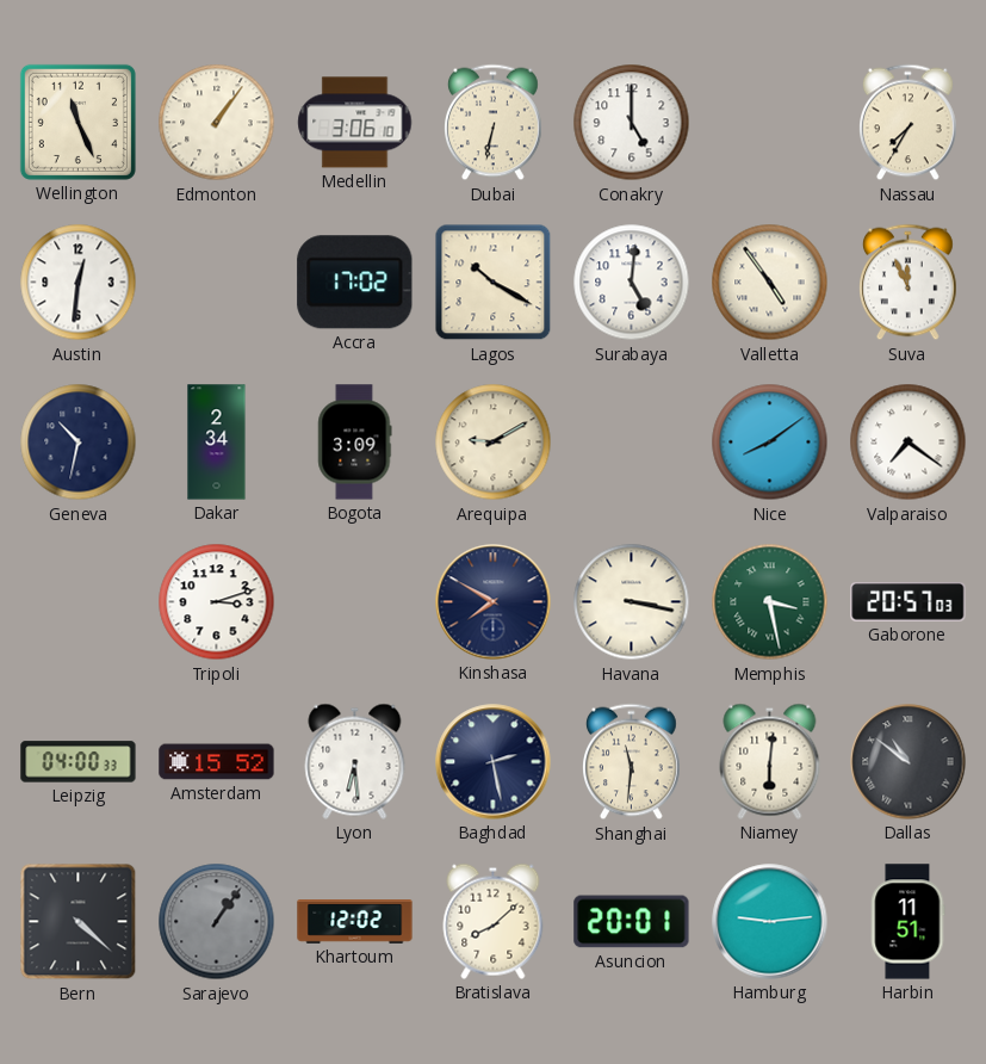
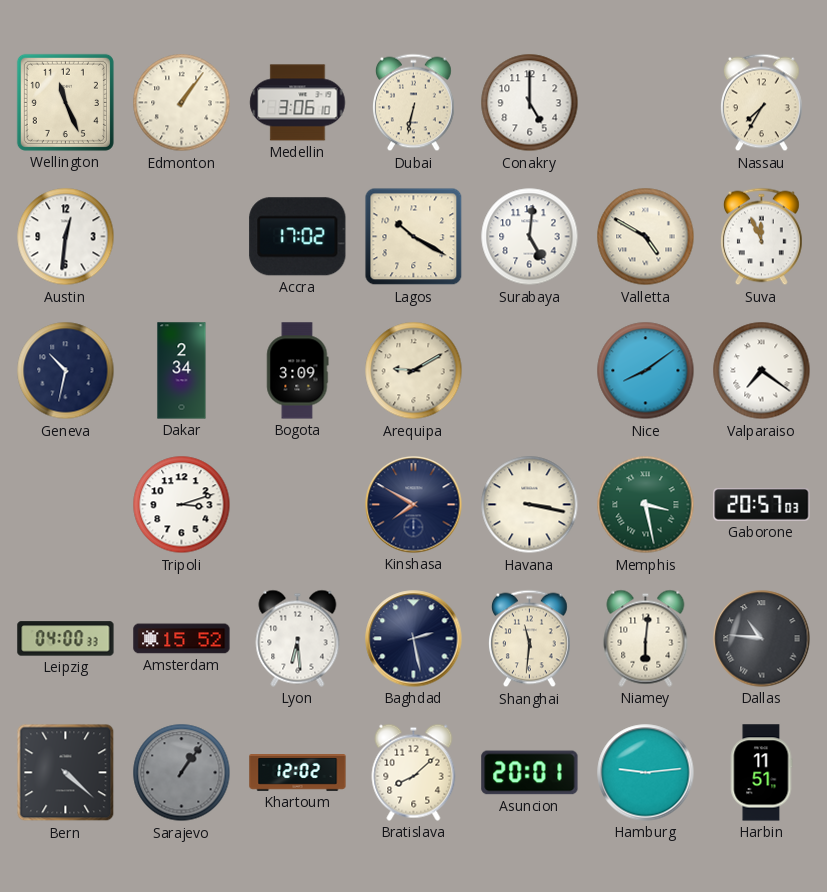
Valletta: 4:54 -> 4:50 (646, 237)
Dallas: 10:51 -> 10:46 (762, 639)
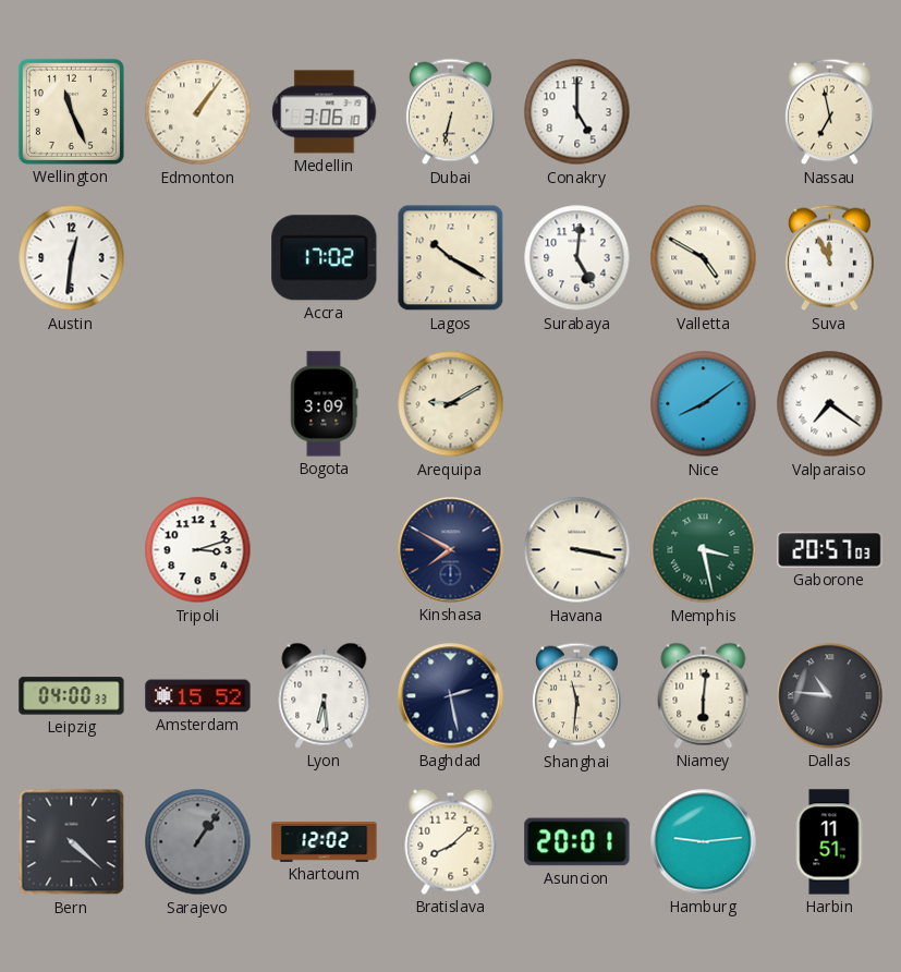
Nassau: 7:35 -> 6:58 (830, 112)
Geneva: 10:32 -> none (66, 371)
Dakar: 2:34 -> none (182, 371)
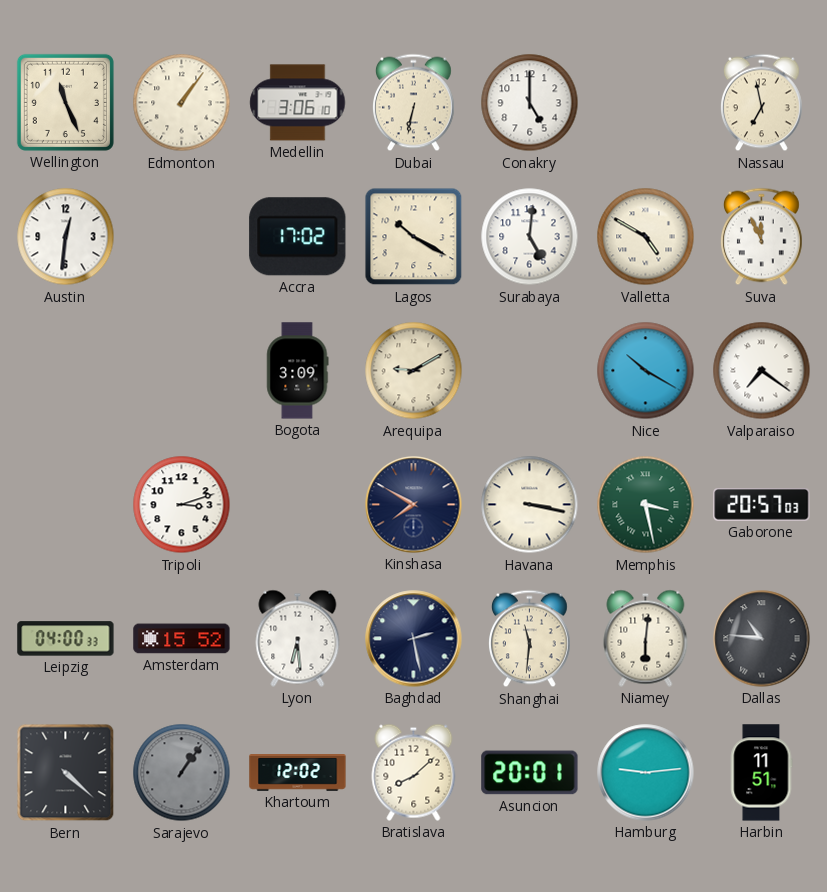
Nice: 8:09 -> 10:20 (646, 371)
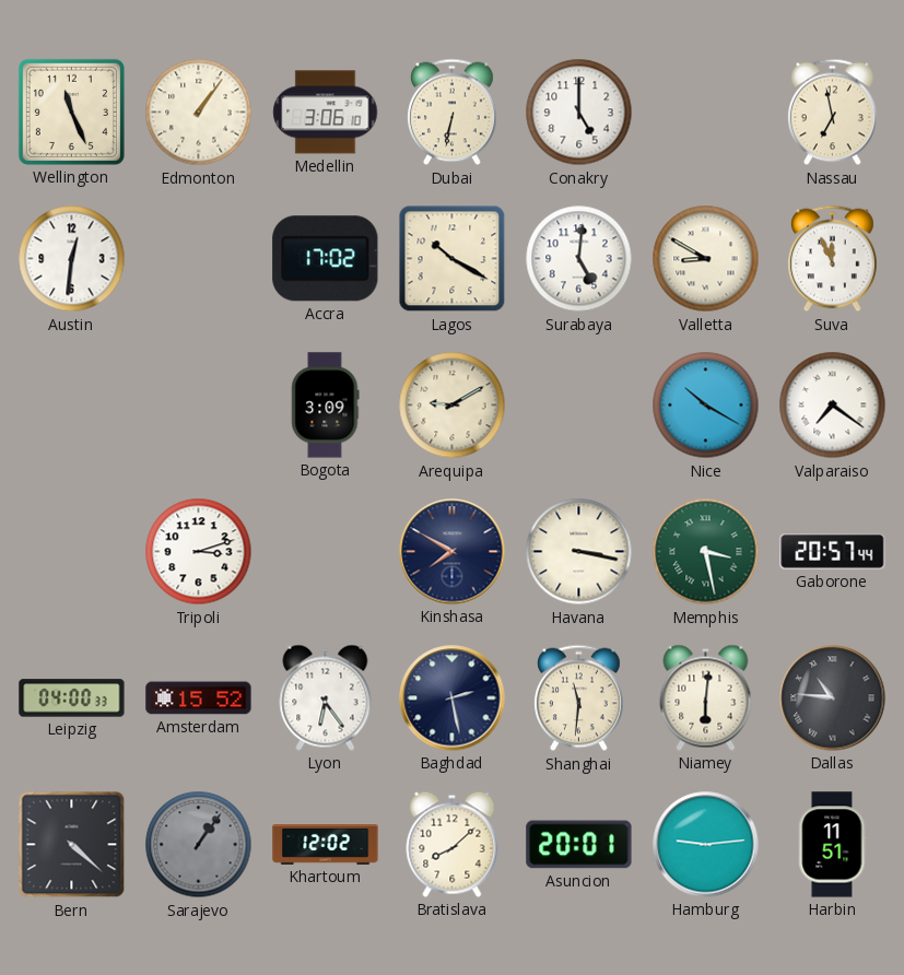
Valletta: 4:50 -> 8:50 (706, 259)
Gaborone: 20:57:03 -> 20:57:44 (833, 552)
Lyon: 6:29 -> 6:24 (326, 697)
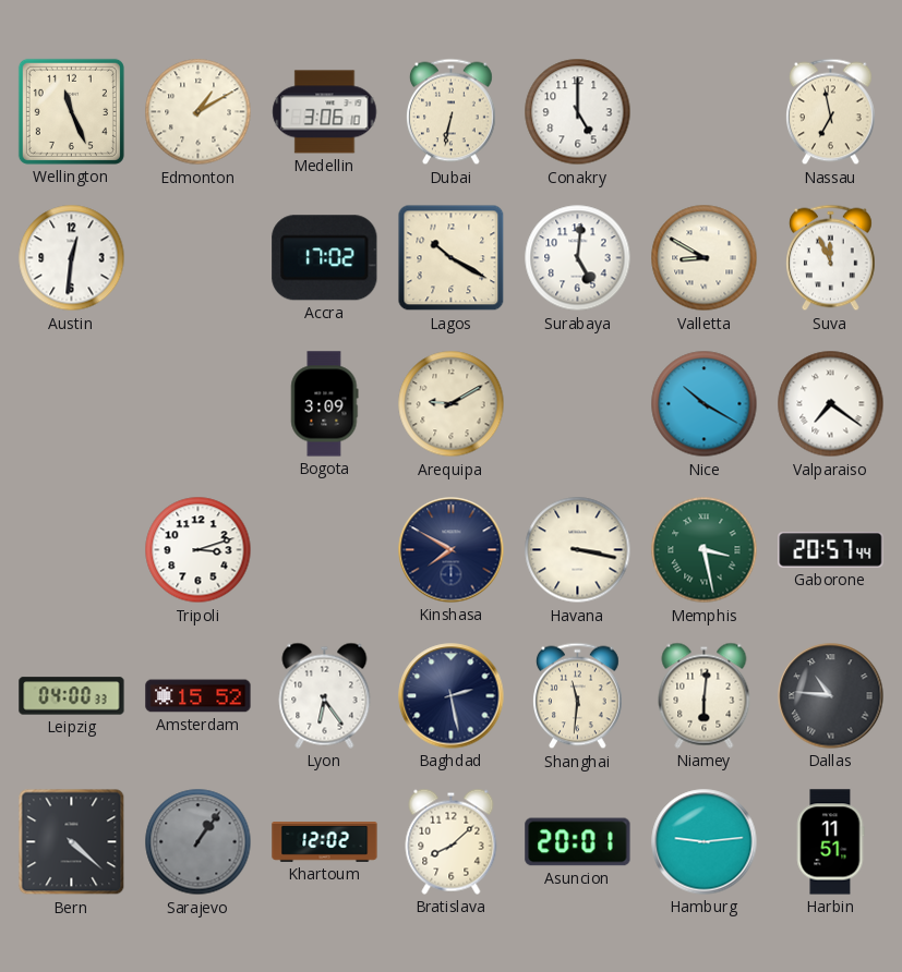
Edmonton: 1:06 -> 1:10 (199, 112)
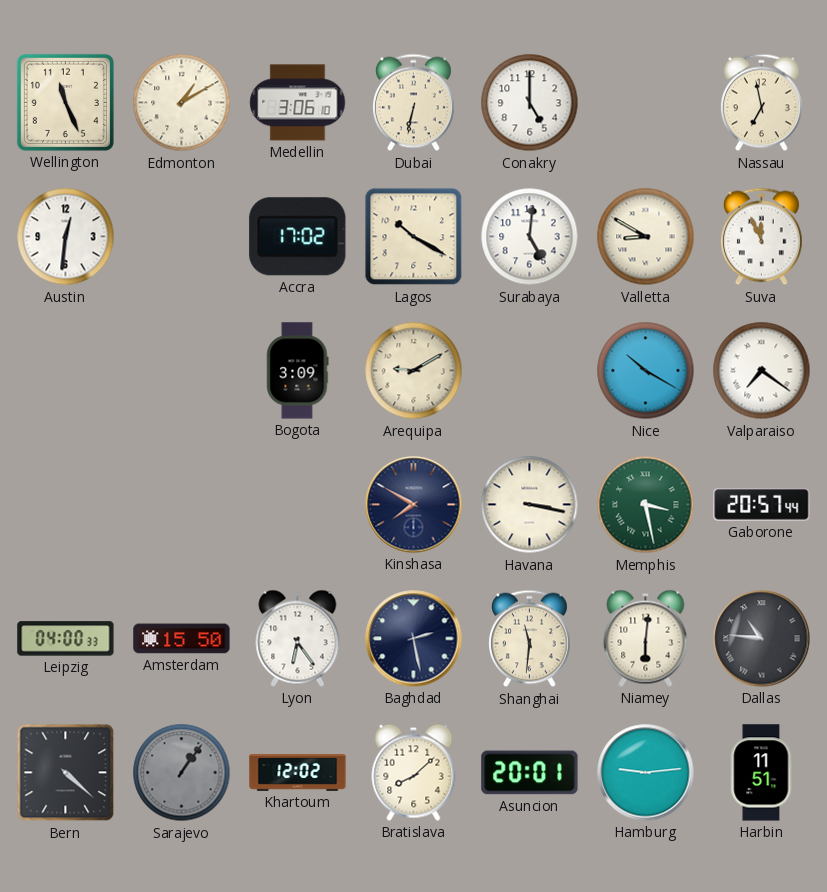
Tripoli: 3:12 -> none (199, 550)
Amsterdam: 15:52 -> 15:50 (182, 639)
